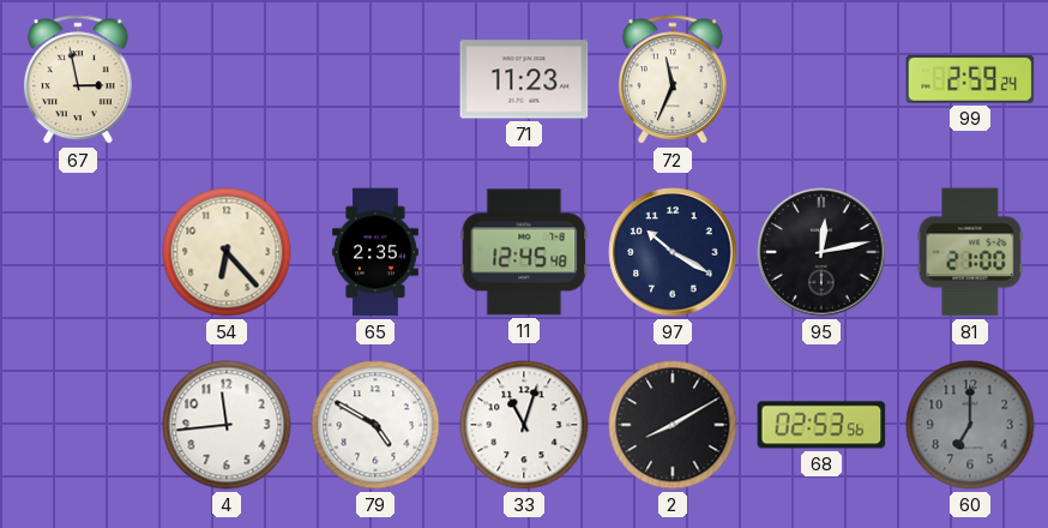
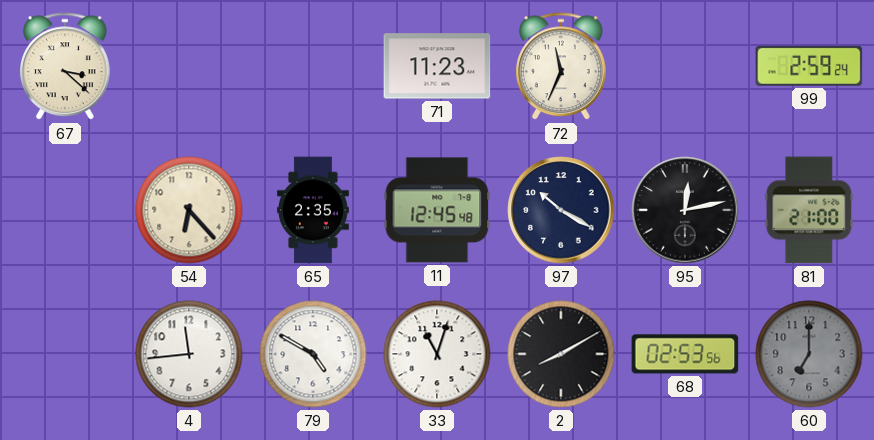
67: 2:58 -> 3:22 (65, 67)
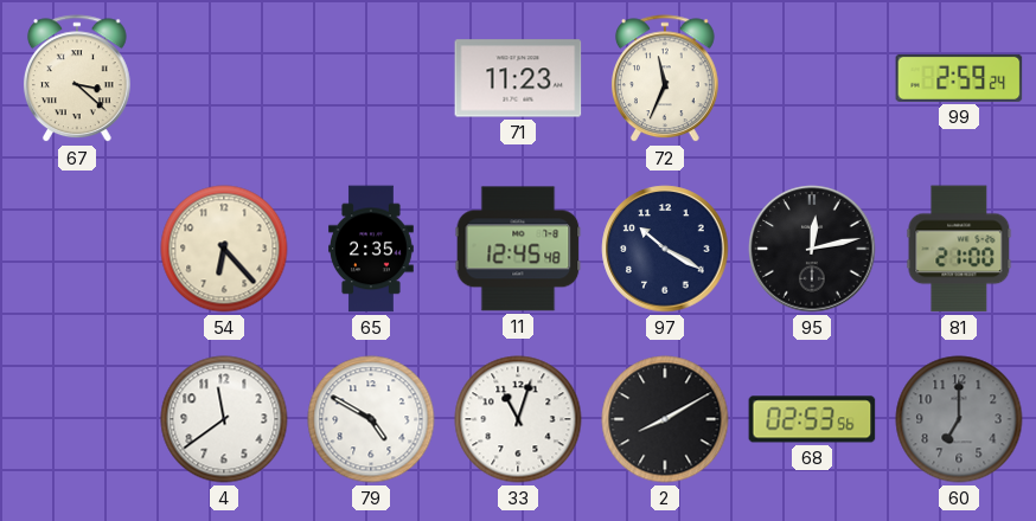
4: 11:44 -> 11:39 (224, 419)
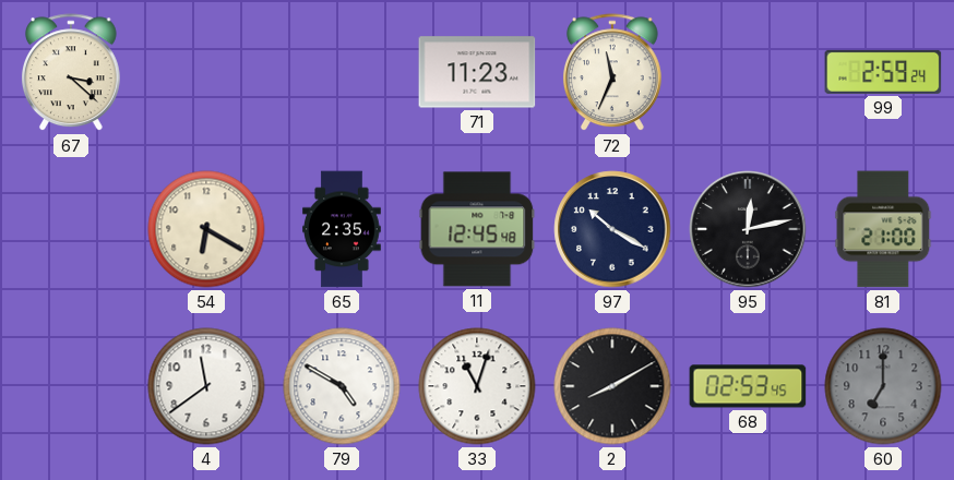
54: 6:23 -> 6:20 (206, 229)
68: 02:53:56 -> 02:53:45 (748, 386)
